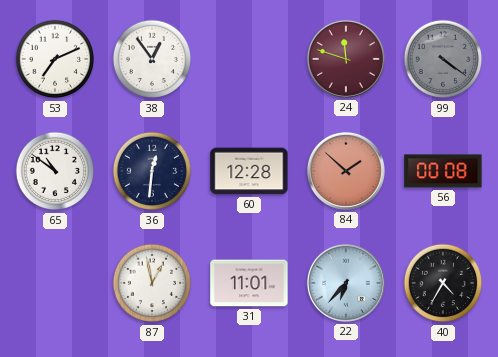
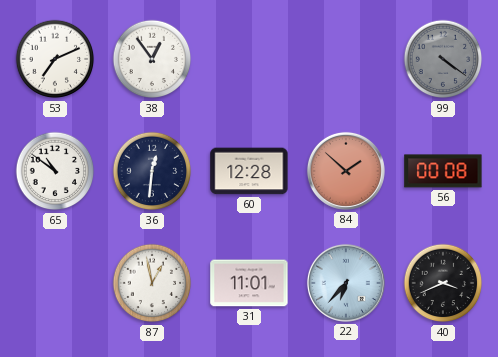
24: 11:48 -> none (346, 59)
40: 4:35 -> 3:41 (443, 283)
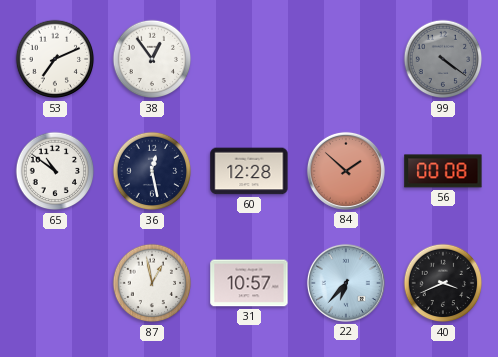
36: 12:31 -> 12:28 (152, 171)
31: 11:01 -> 10:57 (249, 283)
